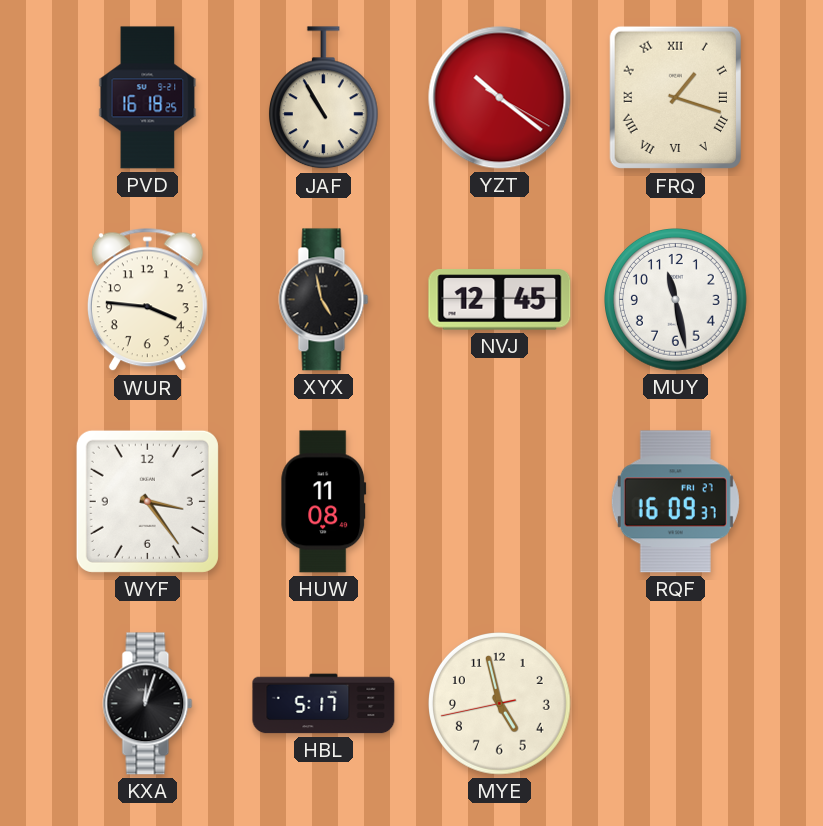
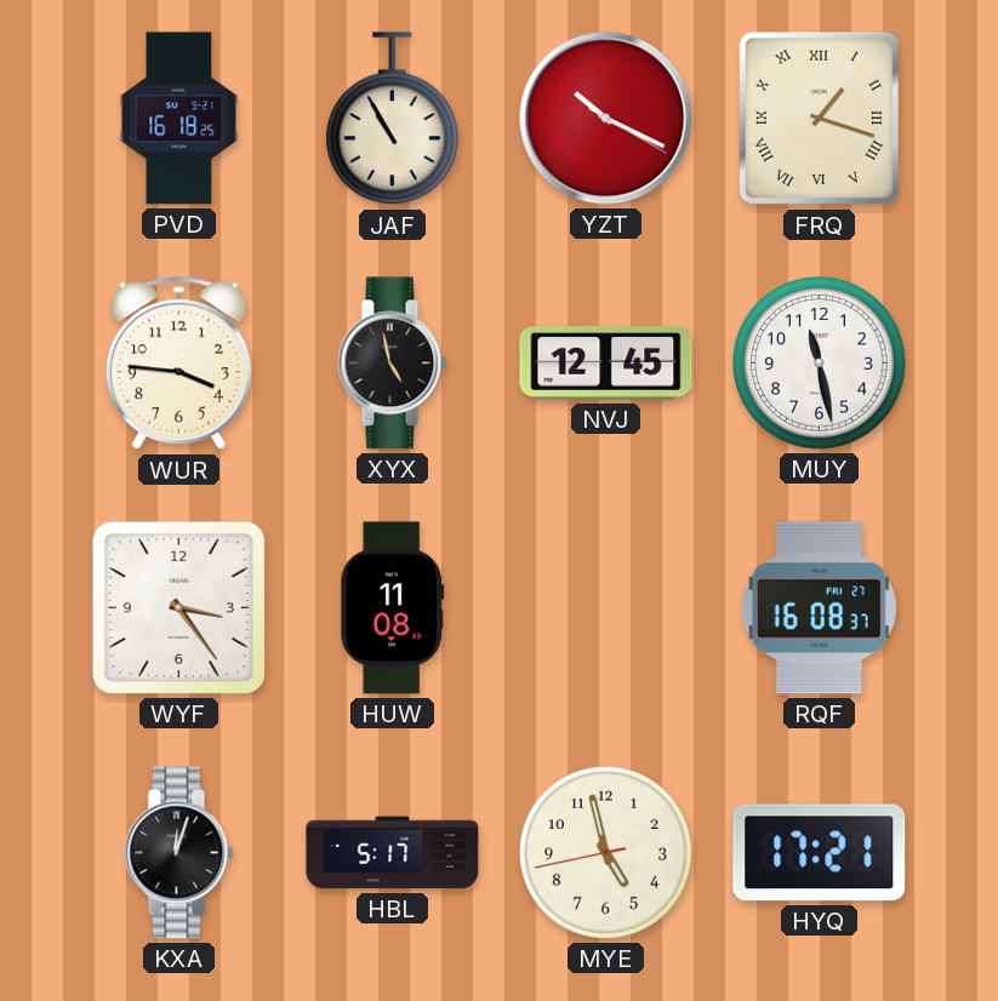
YZT: 10:21 -> 10:19 (606, 119)
RQF: 16:09 -> 16:08 (819, 608)
HYQ: none -> 17:21 (820, 853)
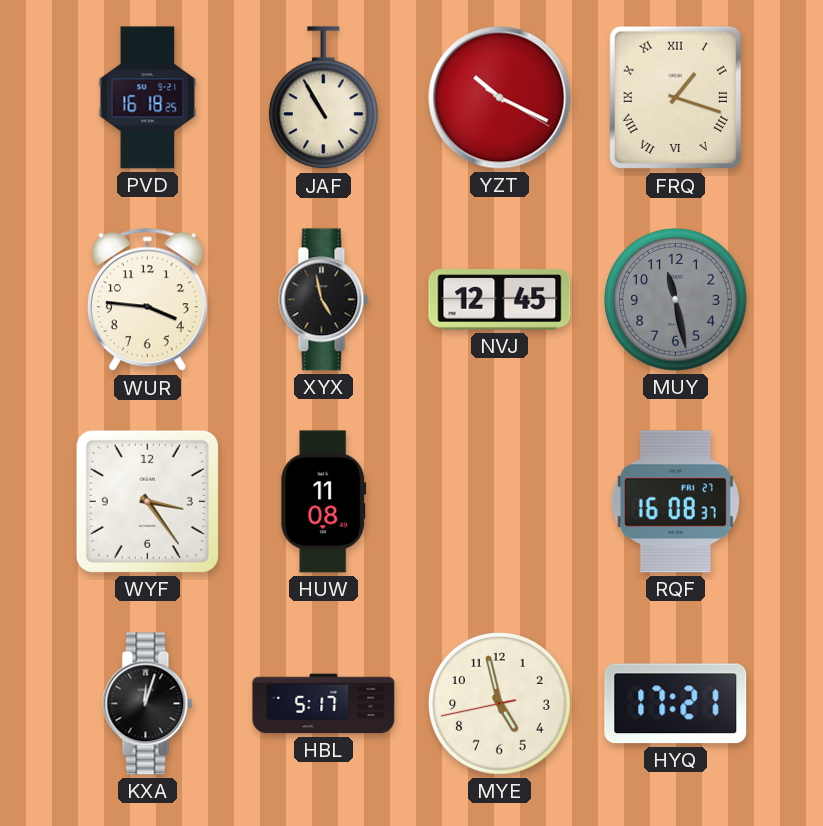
MUY dial: white -> grey (676, 300)
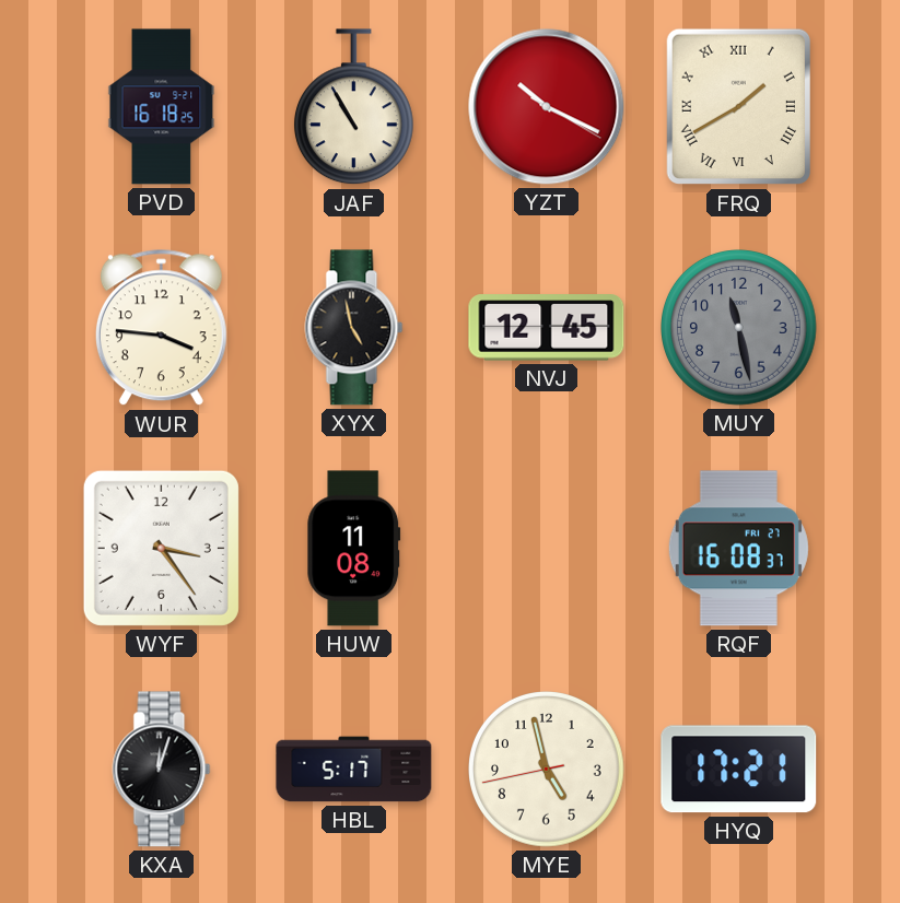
FRQ: 1:18 -> 1:40 (738, 107)
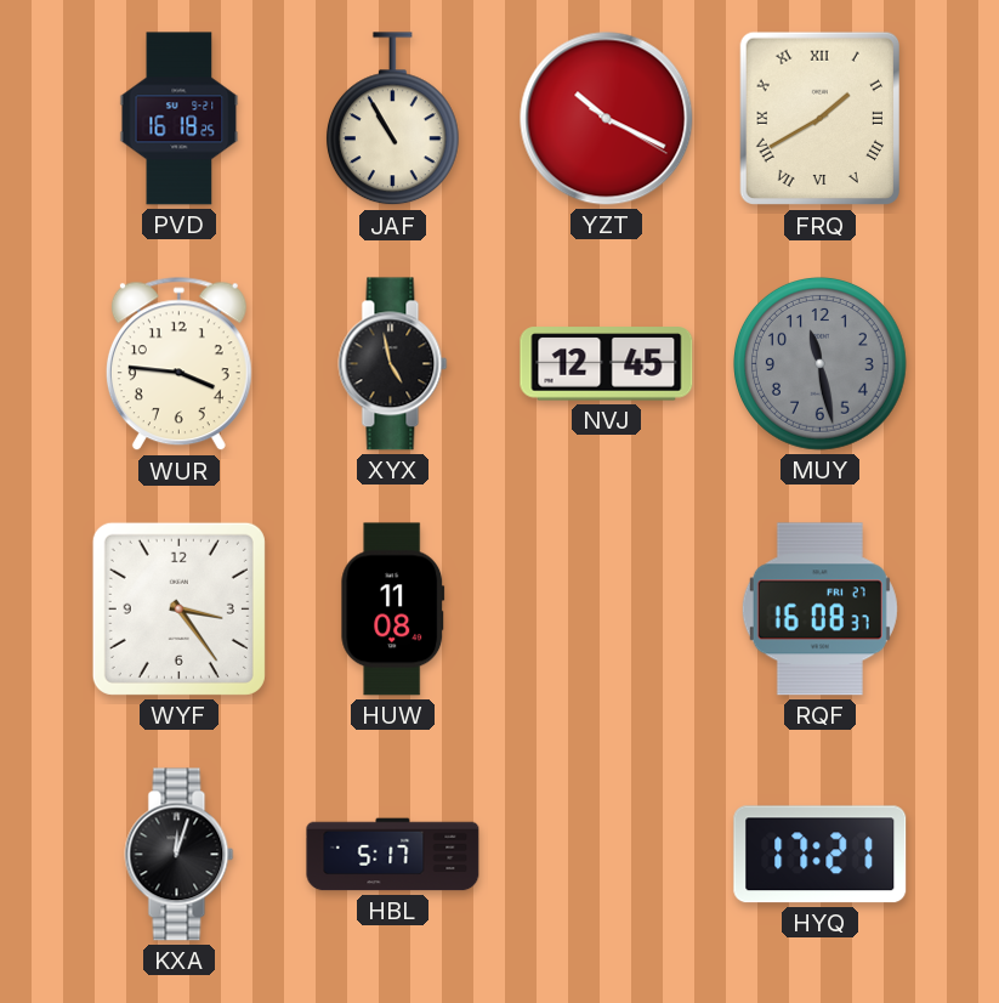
MYE: 4:57 -> none (547, 770)
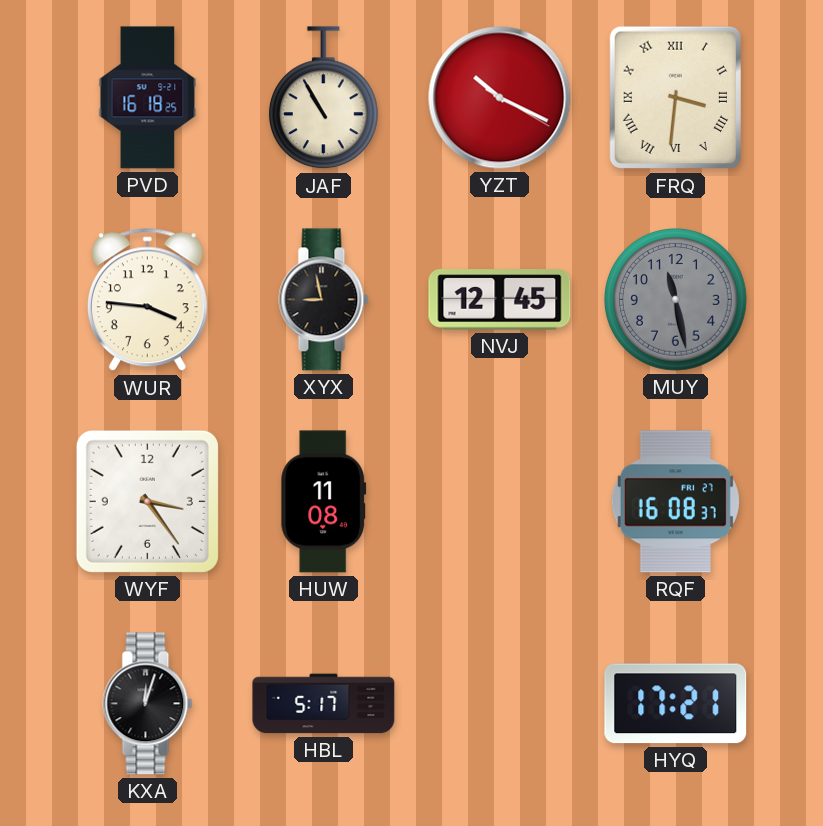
FRQ: 1:40 -> 3:31 (675, 98)
XYX: 4:58 -> 8:58 (324, 300)
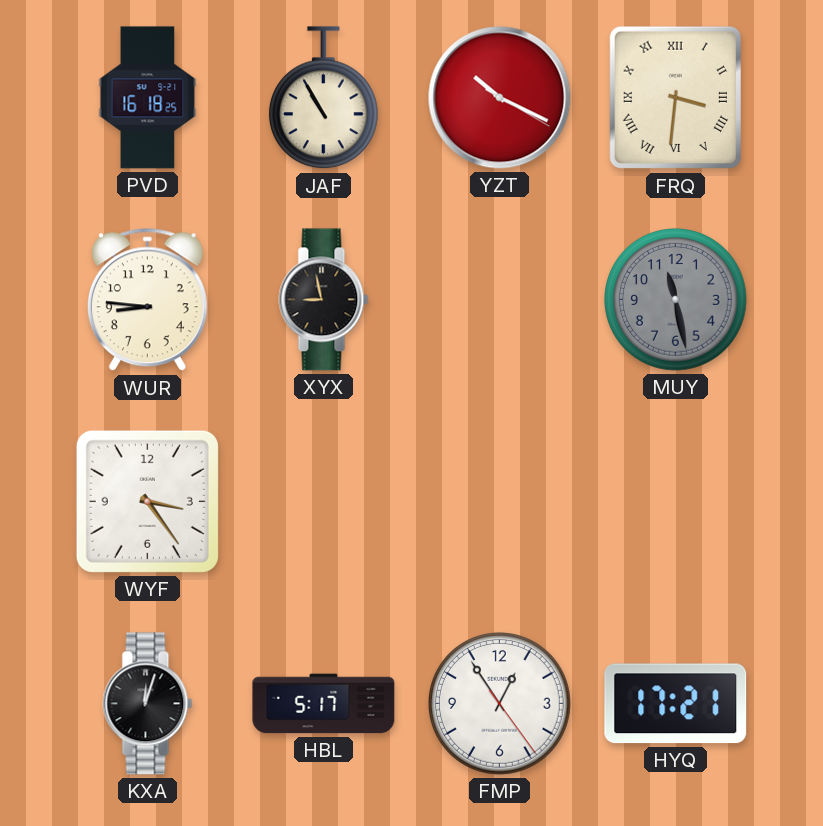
WUR: 3:46 -> 8:46 (147, 300)
NVJ: 12:45 -> none (500, 300)
HUW: 11:08 -> none (324, 502)
RQF: 16:08 -> none (675, 502)
FMP: none -> 12:54 (500, 704)
